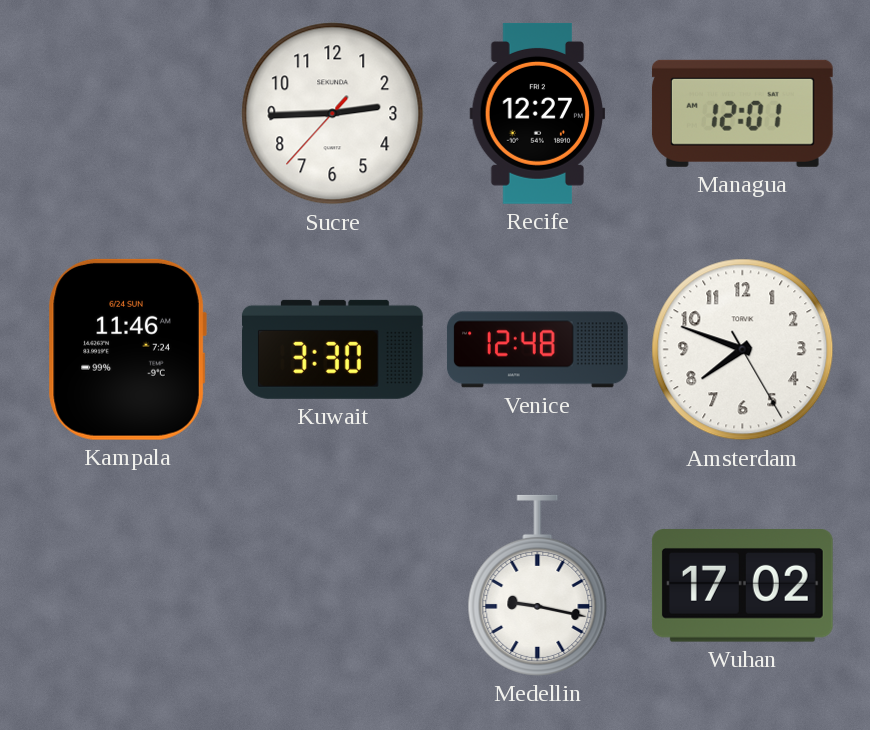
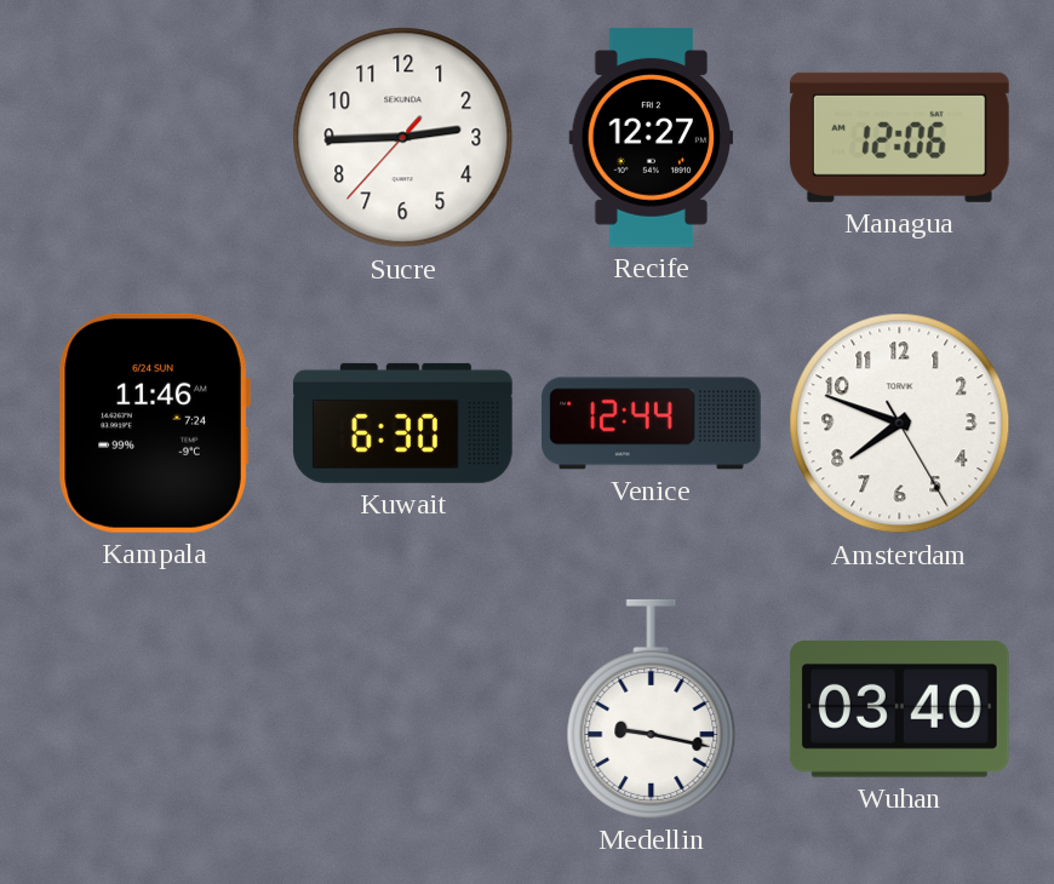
Managua: 12:01 -> 12:06 (899, 137)
Kuwait: 3:30 -> 6:30 (402, 423)
Venice: 12:48 -> 12:44 (651, 424)
Wuhan: 17:02 -> 03:40 (899, 710)
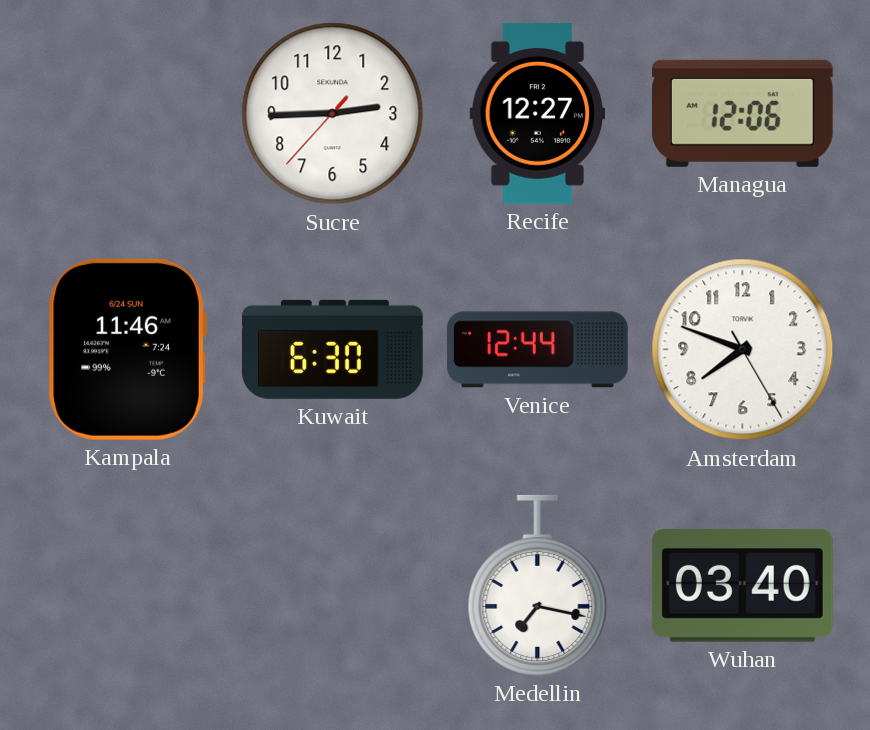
Medellin: 9:17 -> 7:17 (538, 585)
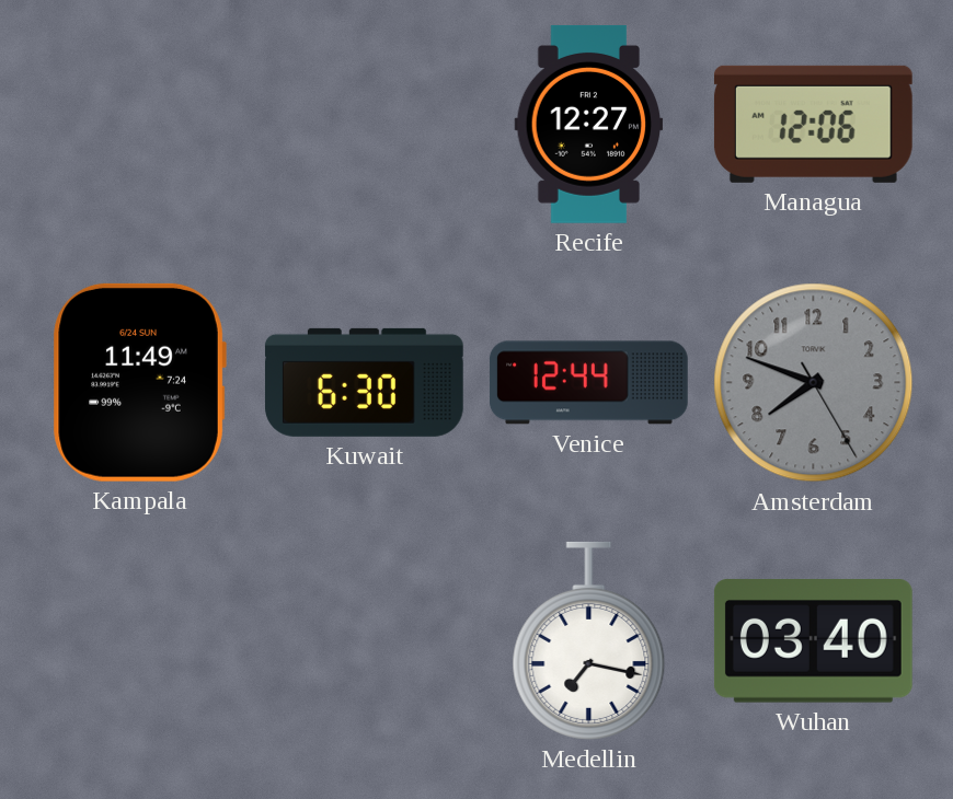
Sucre: 2:44 -> none (333, 114)
Kampala: 11:46 -> 11:49 (139, 382)
Amsterdam dial: white -> grey (814, 383)
